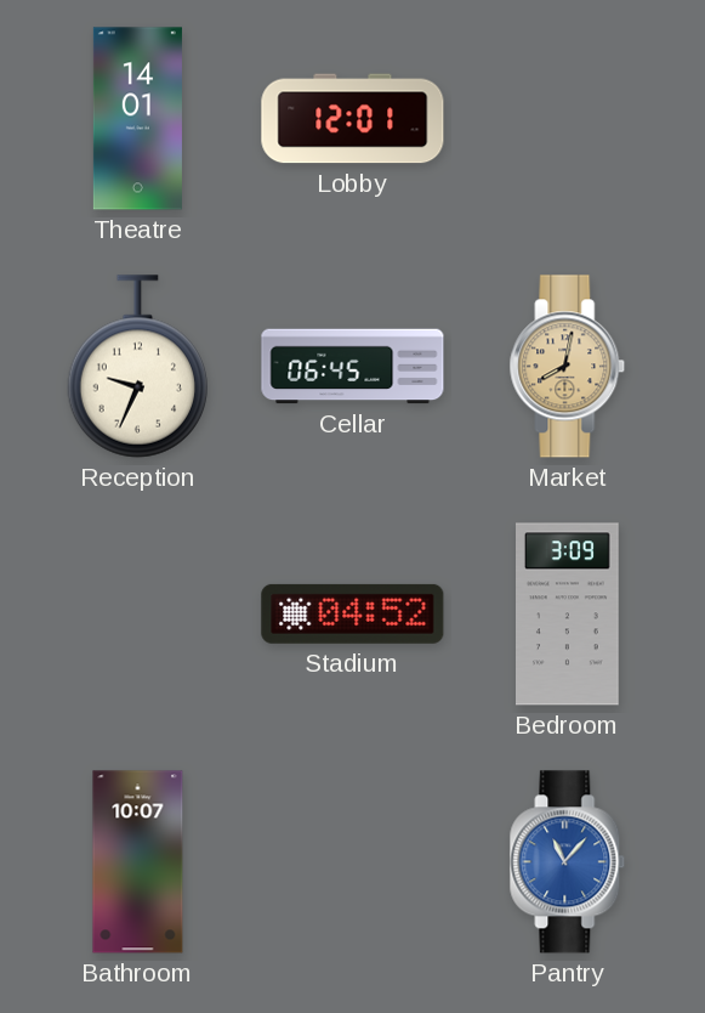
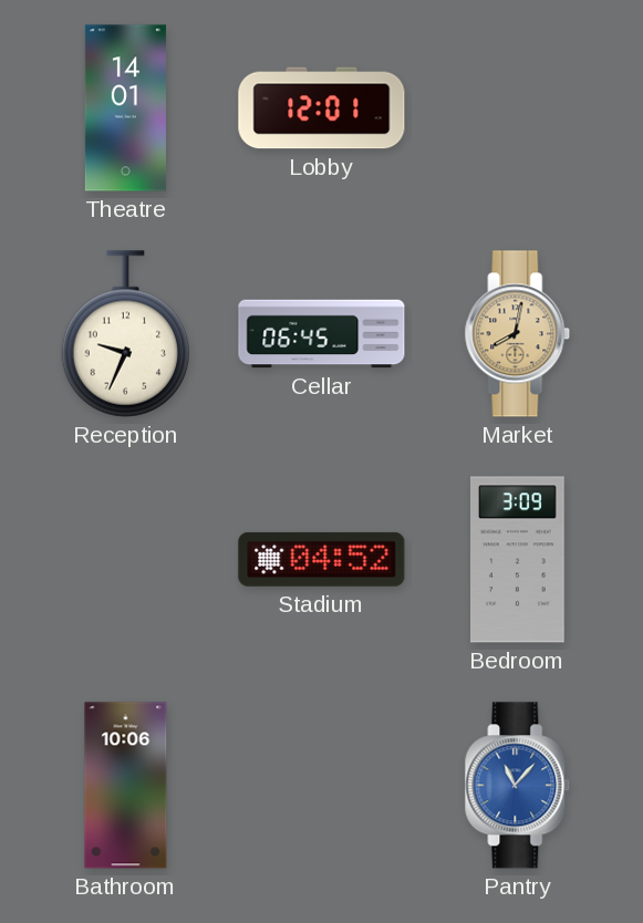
Bathroom: 10:07 -> 10:06 (126, 786)
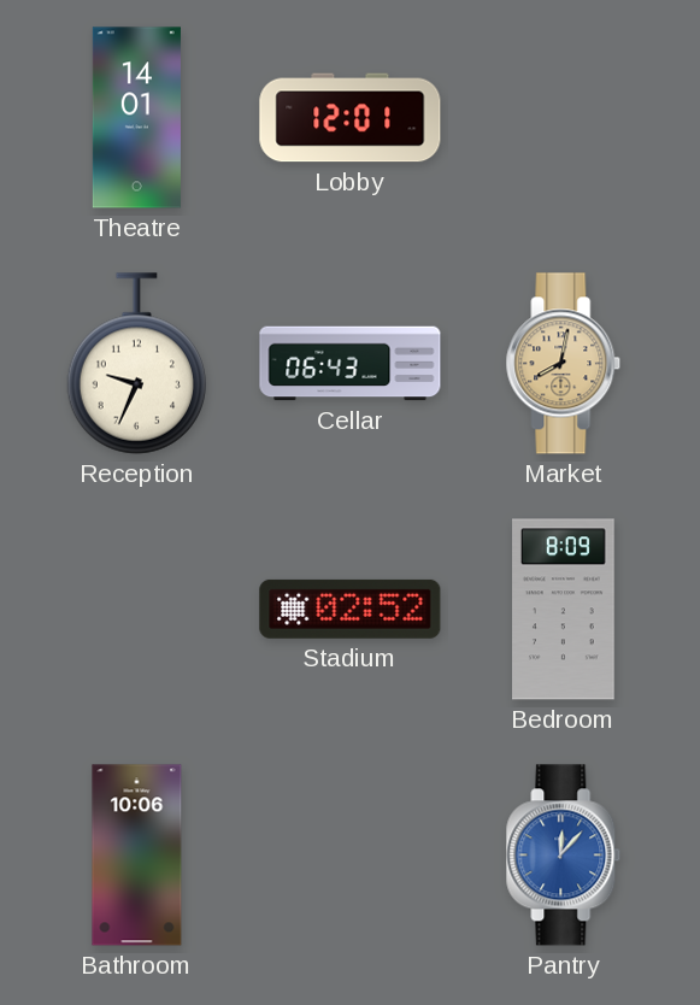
Cellar: 06:45 -> 06:43 (351, 364)
Stadium: 04:52 -> 02:52 (351, 609)
Bedroom: 3:09 -> 8:09 (564, 610)
Pantry: 11:07 -> 12:07 (564, 856)
